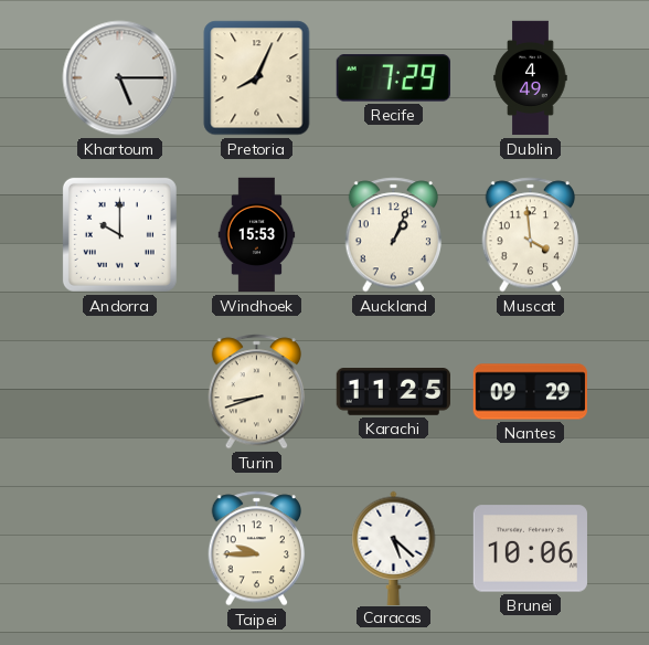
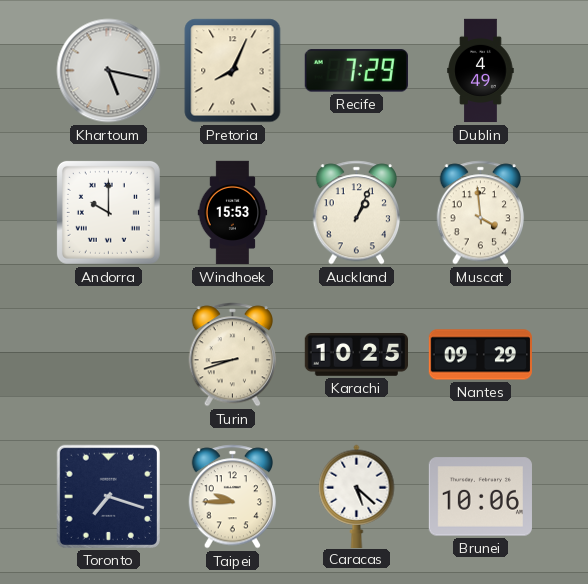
Khartoum: 5:15 -> 5:17 (109, 71)
Karachi: 11:25 -> 10:25 (356, 355)
Toronto: none -> 7:18 (108, 496)
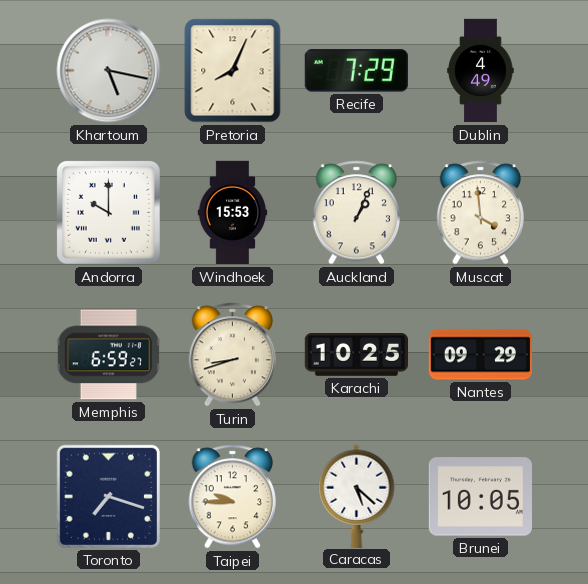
Memphis: none -> 6:59 (108, 355)
Brunei: 10:06 -> 10:05 (480, 497)
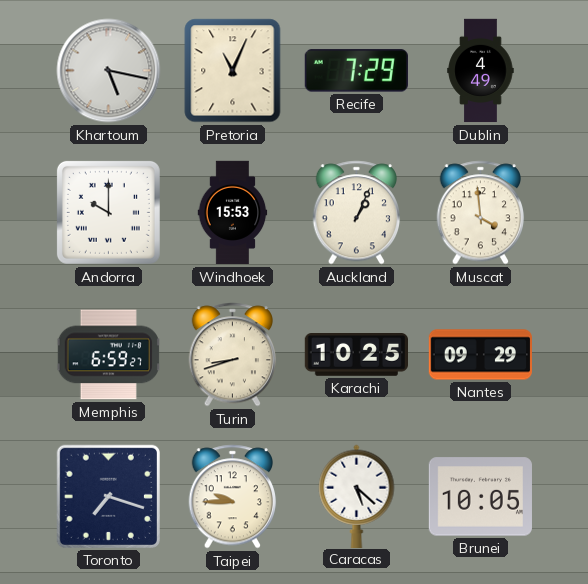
Pretoria: 8:04 -> 11:04 (233, 71)
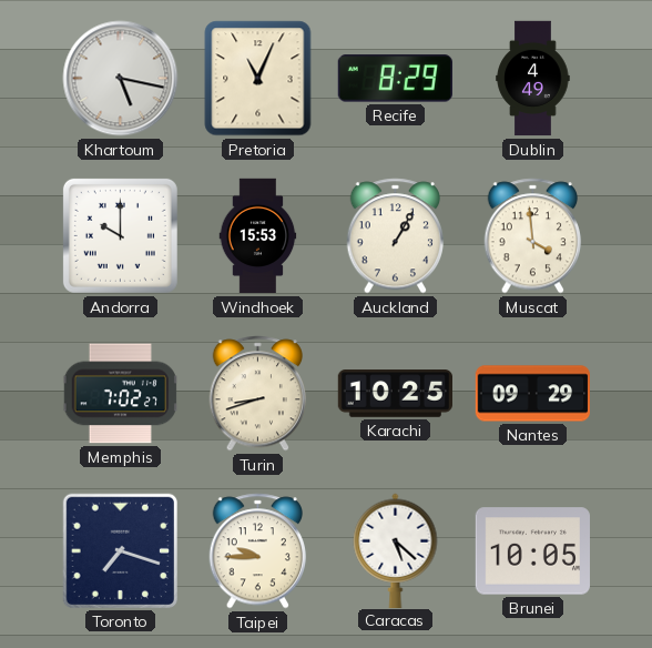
Recife: 7:29 -> 8:29 (395, 79)
Auckland: 1:04 -> 1:05 (396, 236)
Memphis: 6:59 -> 7:02 (120, 394)
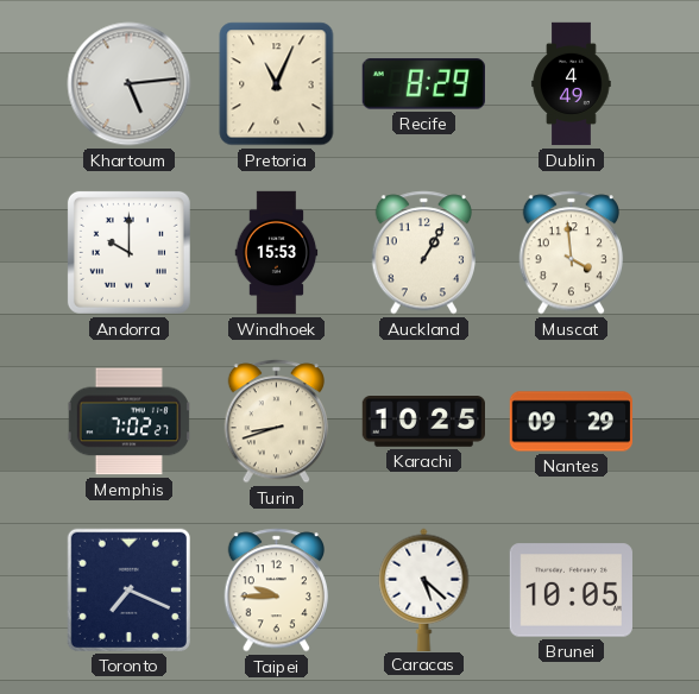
Khartoum: 5:17 -> 5:14 (130, 84)
Toronto: 7:18 -> 7:19 (128, 589)
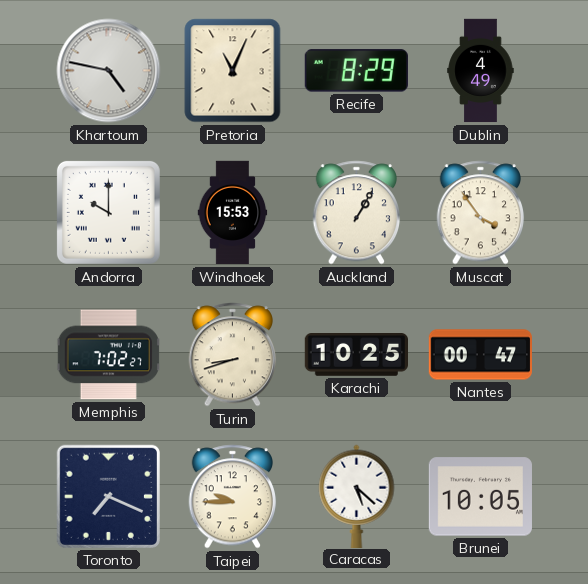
Khartoum: 5:14 -> 4:47 (109, 71)
Muscat: 3:59 -> 3:54 (481, 213)
Nantes: 09:29 -> 00:47 (480, 355)
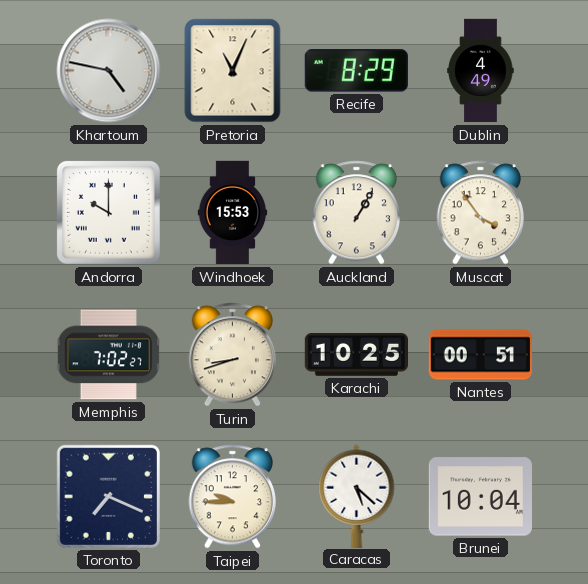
Nantes: 00:47 -> 00:51 (480, 355)
Brunei: 10:05 -> 10:04 (480, 497)
